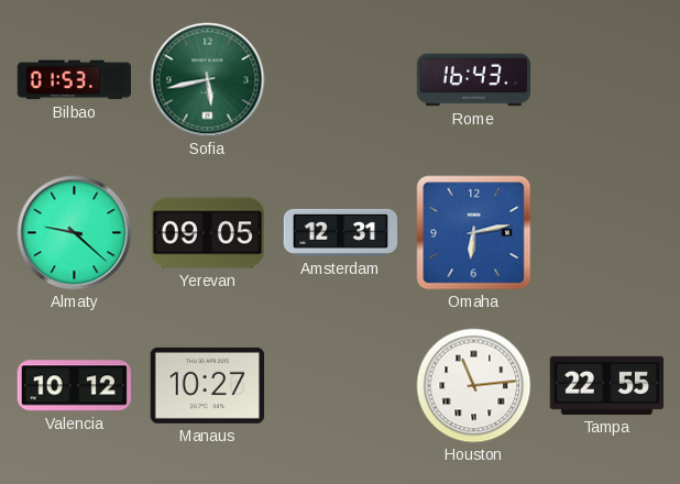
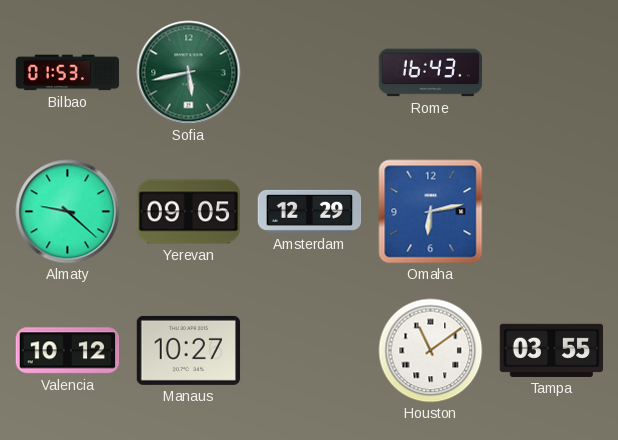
Amsterdam: 12:31 -> 12:29 (310, 211)
Houston: 11:14 -> 11:09 (431, 351)
Tampa: 22:55 -> 03:55 (552, 350)
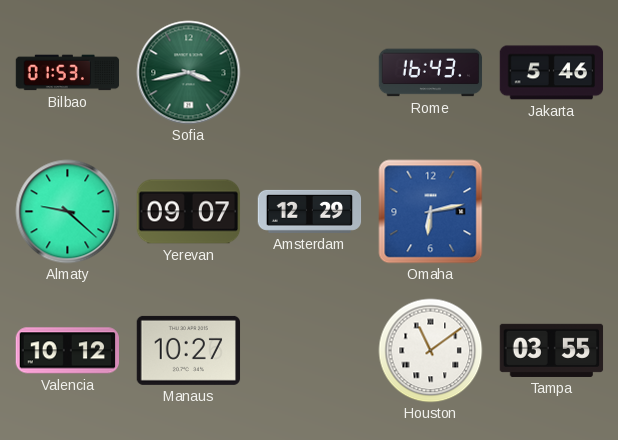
Sofia: 5:43 -> 3:43 (189, 73)
Jakarta: none -> 5:46 (552, 73)
Yerevan: 09:05 -> 09:07 (189, 212)
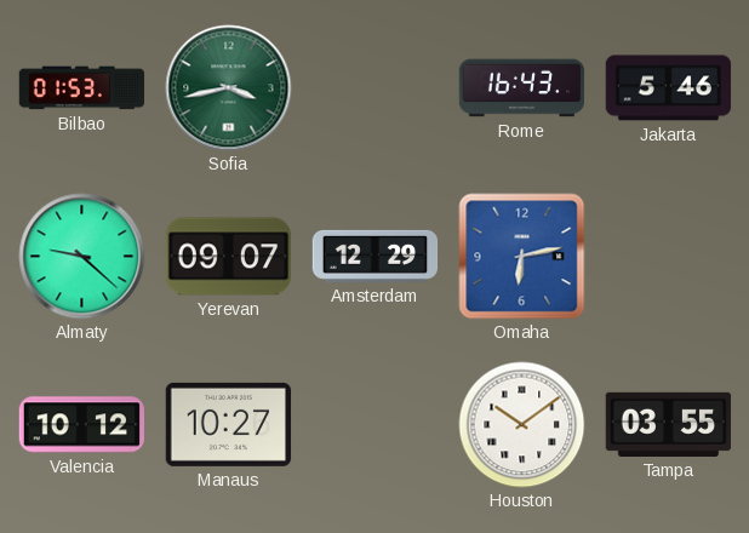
Houston: 11:09 -> 10:09 (522, 425)
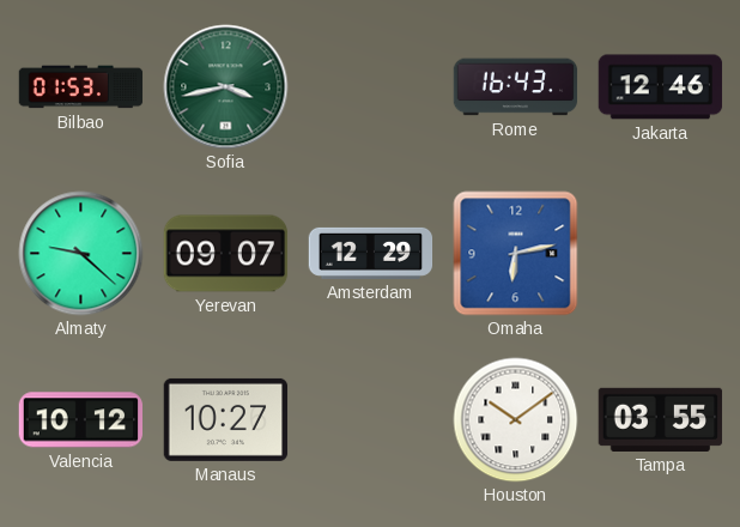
Jakarta: 5:46 -> 12:46 (661, 87)
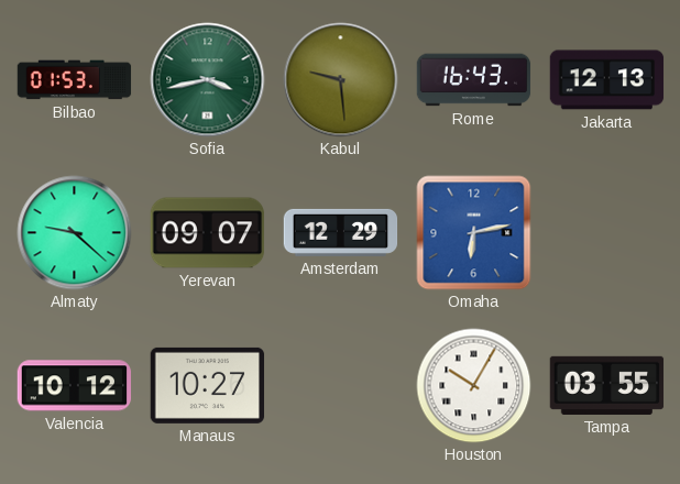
Kabul: none -> 9:29 (341, 80)
Jakarta: 12:46 -> 12:13 (607, 80)
Houston: 10:09 -> 10:05 (474, 386)
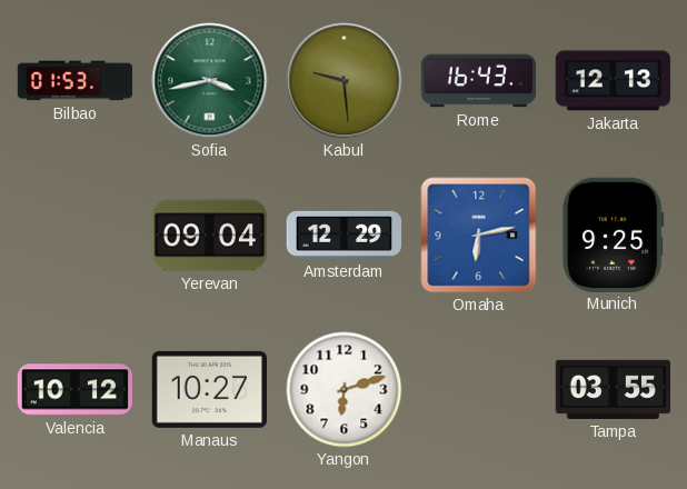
Almaty: 9:22 -> none (75, 233)
Yerevan: 09:07 -> 09:04 (210, 236)
Munich: none -> 9:25 (614, 234)
Yangon: none -> 6:12 (345, 390)
Houston: 10:05 -> none (474, 386)
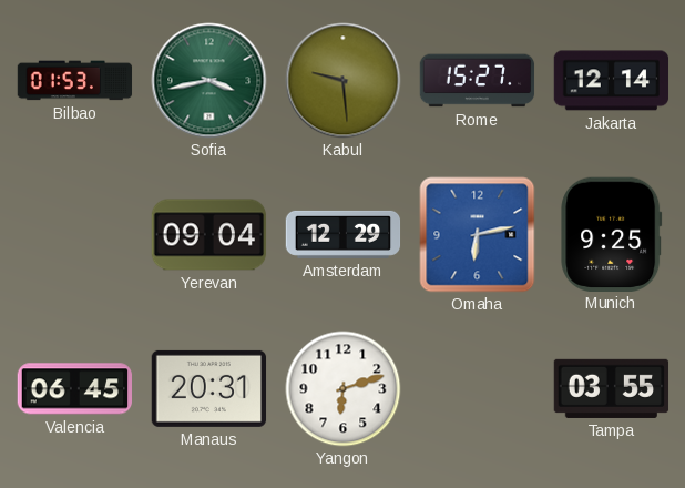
Rome: 16:43 -> 15:27 (478, 81)
Jakarta: 12:13 -> 12:14 (612, 81)
Valencia: 10:12 -> 06:45 (74, 389)
Manaus: 10:27 -> 20:31 (209, 388)
